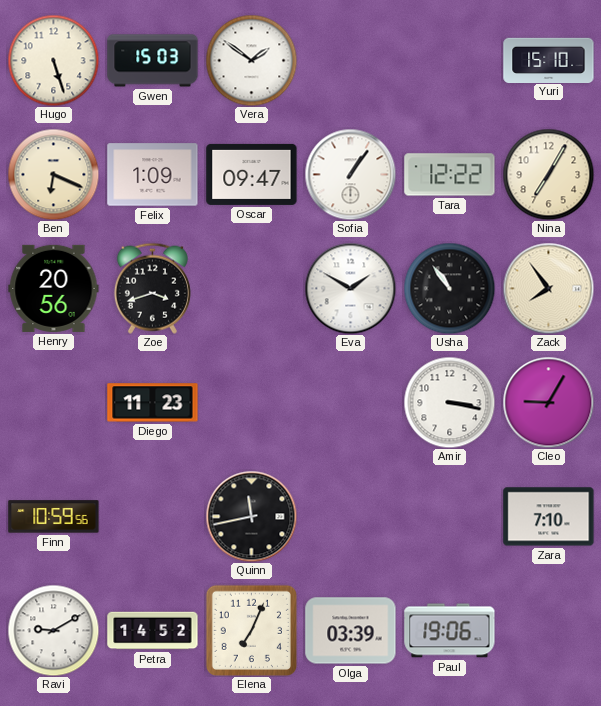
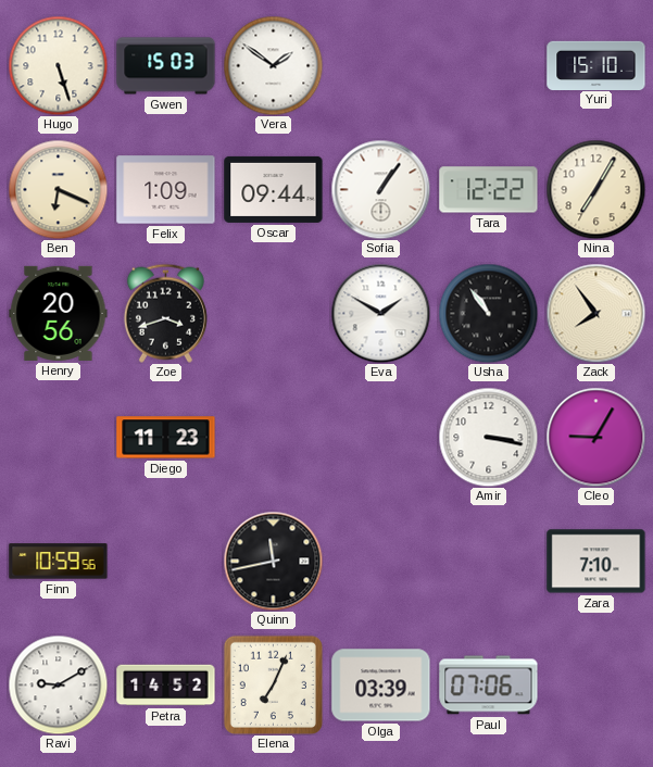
Oscar: 09:47 -> 09:44 (274, 189)
Paul: 19:06 -> 07:06 (489, 686)
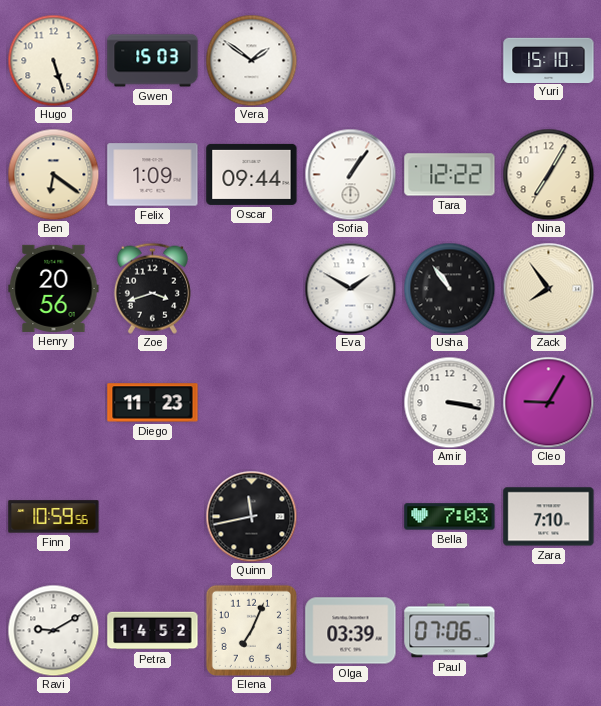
Ben: 6:19 -> 6:21 (53, 174)
Bella: none -> 7:03 (450, 517)
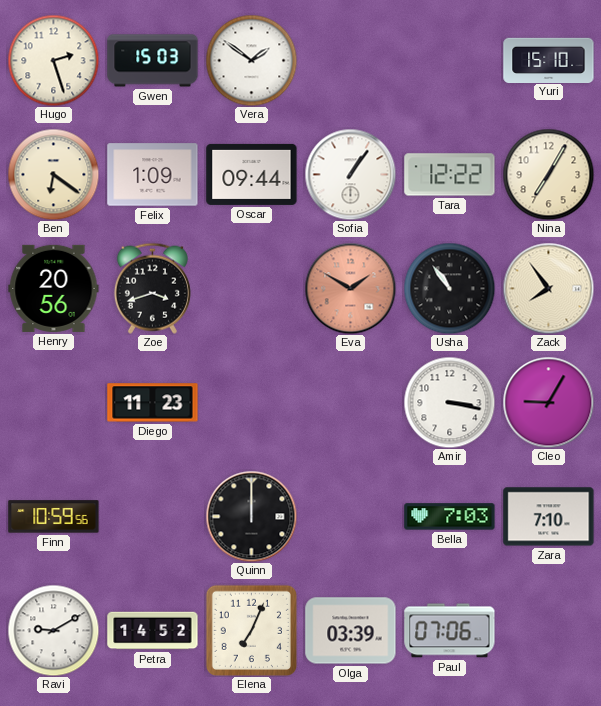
Hugo: 5:27 -> 2:27 (53, 60)
Eva dial: white -> salmon (350, 288)
Quinn: 11:43 -> 12:00 (251, 516)
